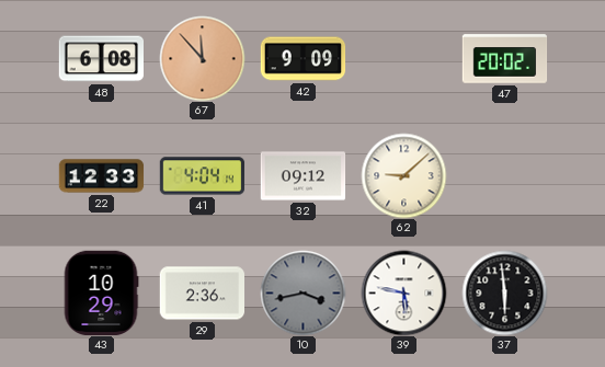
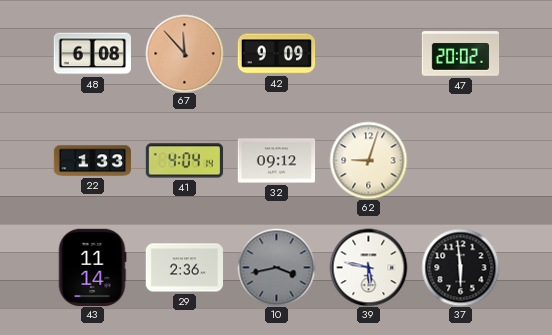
22: 12:33 -> 1:33 (92, 161)
62: 9:08 -> 9:03 (368, 160)
43: 10:29 -> 11:14 (92, 267)
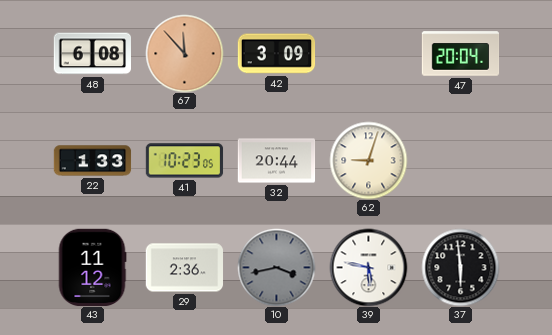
42: 9:09 -> 3:09 (276, 54)
47: 20:02 -> 20:04 (460, 54)
41: 4:04 -> 10:23 (184, 161)
32: 09:12 -> 20:44 (276, 161)
43: 11:14 -> 11:12 (92, 267)
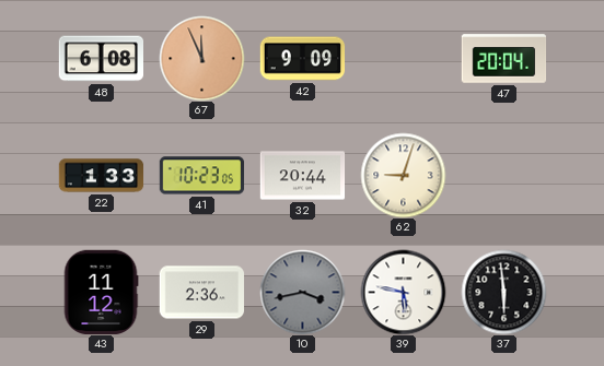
67: 11:53 -> 11:56 (201, 58)
42: 3:09 -> 9:09 (302, 59)
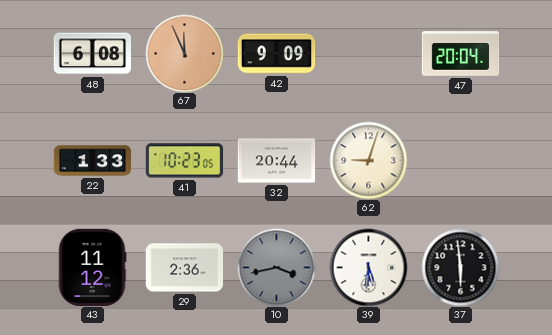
39: 5:47 -> 5:31 (368, 267)
